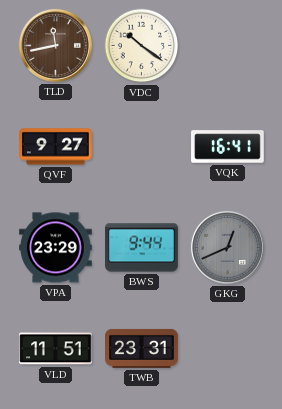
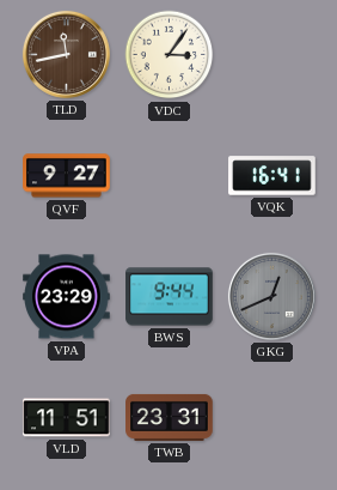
VDC: 10:21 -> 3:06 (170, 55)
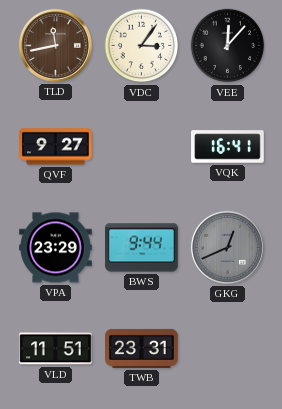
VEE: none -> 12:07 (228, 46)
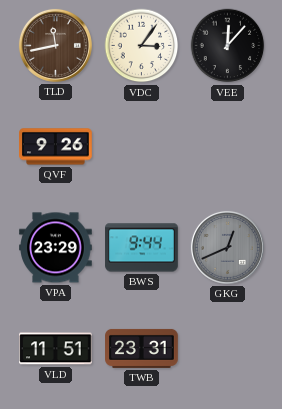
QVF: 9:27 -> 9:26 (56, 147)
VQK: 16:41 -> none (228, 147)
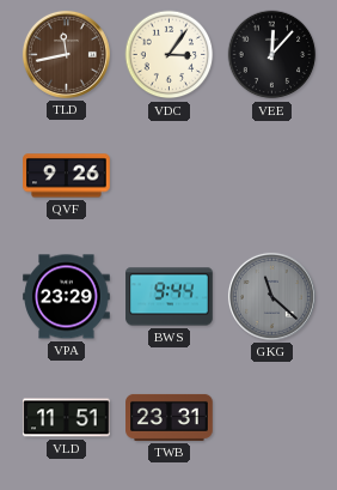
GKG: 12:41 -> 11:22 (271, 296)
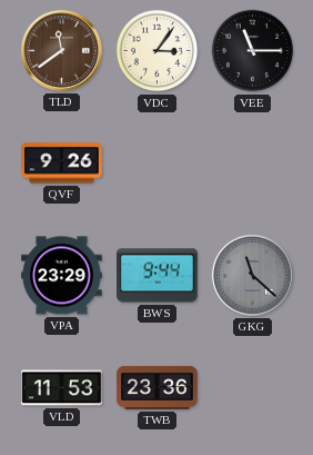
TLD: 11:43 -> 11:39 (61, 50)
VEE: 12:07 -> 11:15 (253, 51)
VLD: 11:51 -> 11:53 (62, 388)
TWB: 23:31 -> 23:36 (158, 387)
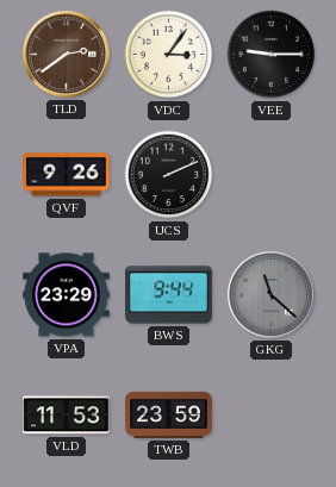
TLD: 11:39 -> 2:39 (66, 54)
VEE: 11:15 -> 9:15 (272, 55)
UCS: none -> 2:11 (169, 175)
TWB: 23:36 -> 23:59 (169, 414)
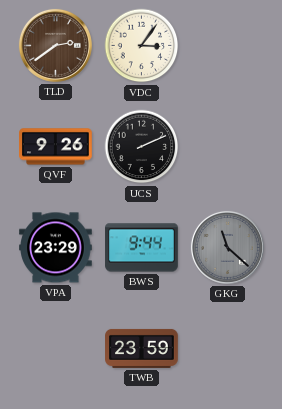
VEE: 9:15 -> none (272, 55)
VLD: 11:53 -> none (67, 416)
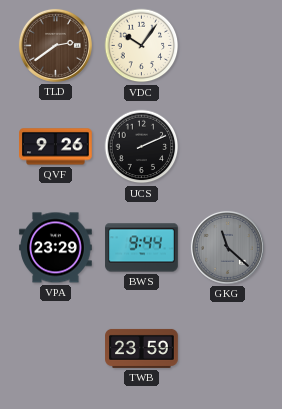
VDC: 3:06 -> 10:06 (142, 46)
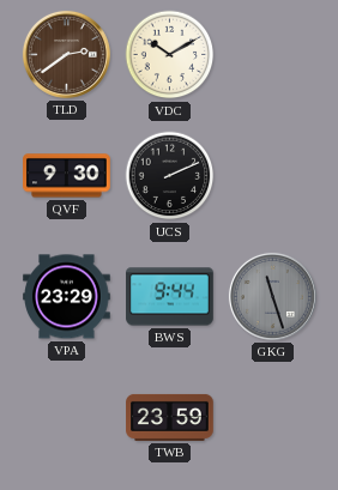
VDC: 10:06 -> 10:10 (170, 55)
QVF: 9:26 -> 9:30 (67, 176)
GKG: 11:22 -> 11:27 (272, 296)
